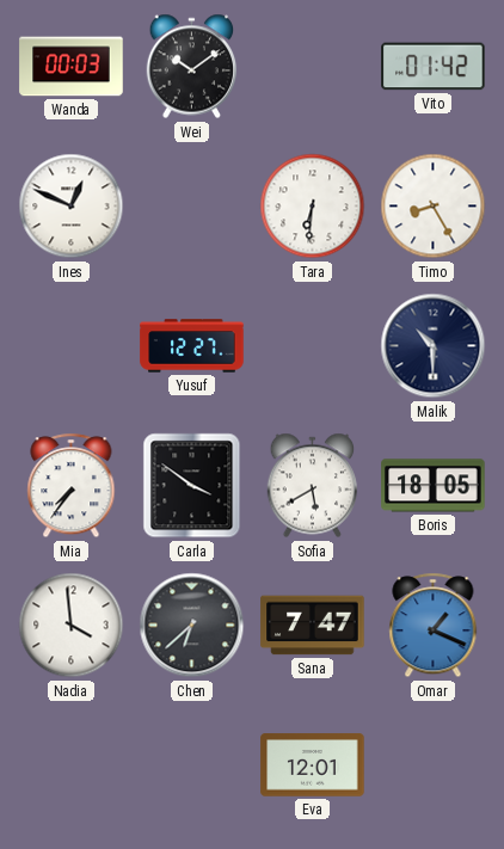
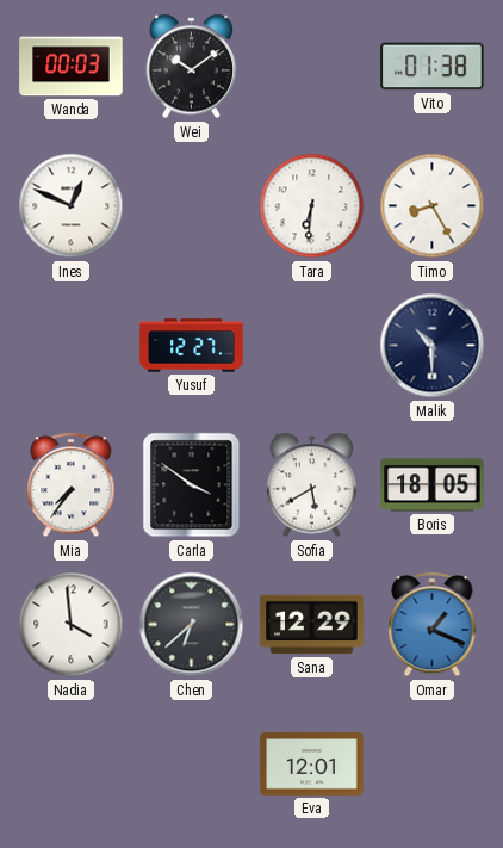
Vito: 01:42 -> 01:38 (433, 67)
Sana: 7:47 -> 12:29 (312, 625)
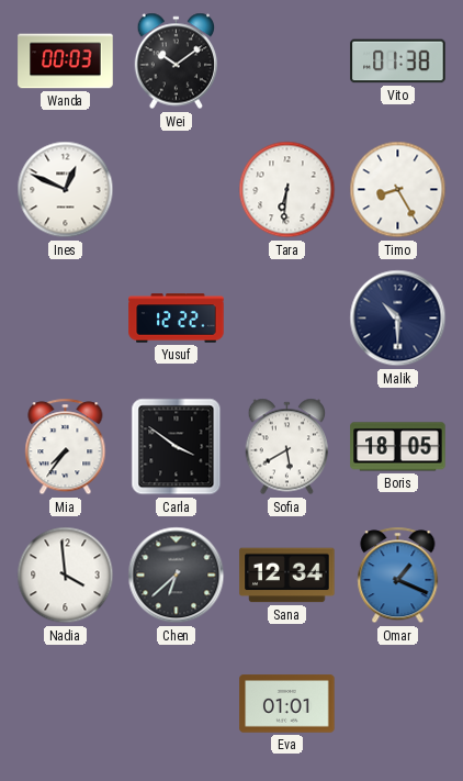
Yusuf: 12:27 -> 12:22 (177, 319)
Sana: 12:29 -> 12:34 (287, 576)
Eva: 12:01 -> 01:01 (287, 704)
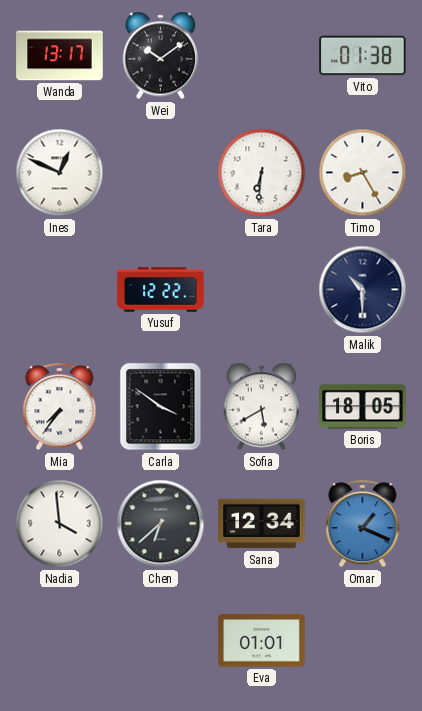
Wanda: 00:03 -> 13:17 (60, 56)
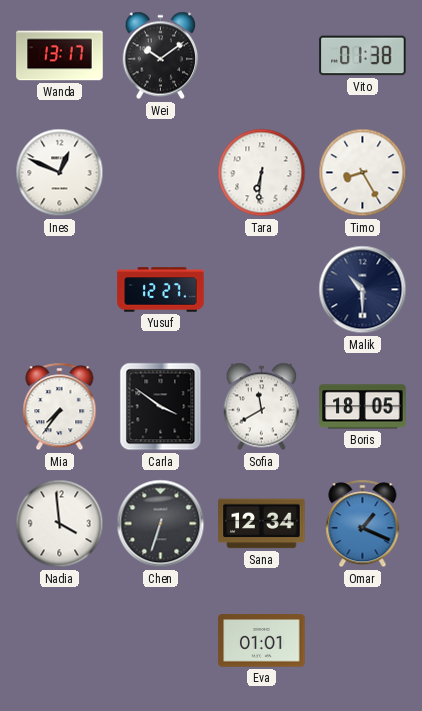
Yusuf: 12:22 -> 12:27 (161, 290)
Sofia: 5:40 -> 11:40 (262, 407)
Chen: 6:38 -> 6:33 (161, 524)
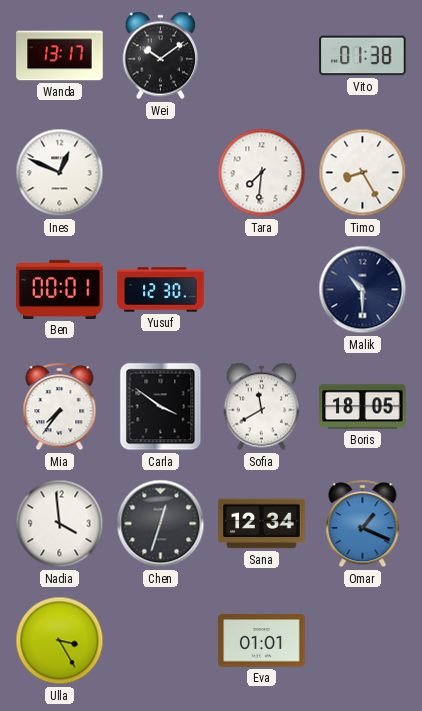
Tara: 6:31 -> 7:31 (262, 173)
Ben: none -> 00:01 (60, 289)
Yusuf: 12:27 -> 12:30 (161, 290)
Chen: 6:33 -> 12:33 (161, 524)
Ulla: none -> 3:25 (60, 641)
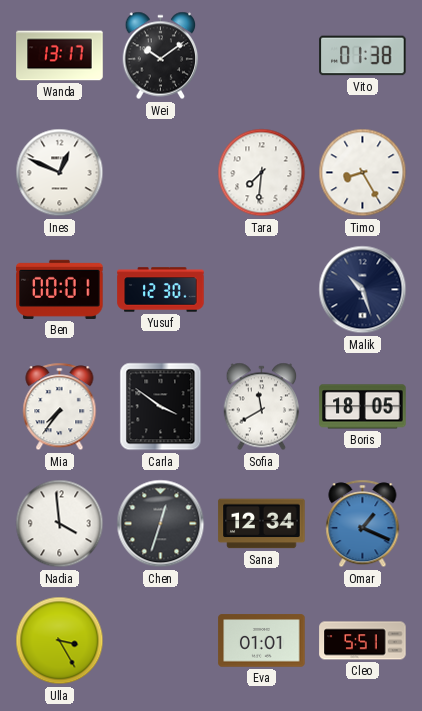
Malik: 10:30 -> 10:27 (363, 290)
Cleo: none -> 5:51 (363, 641)
